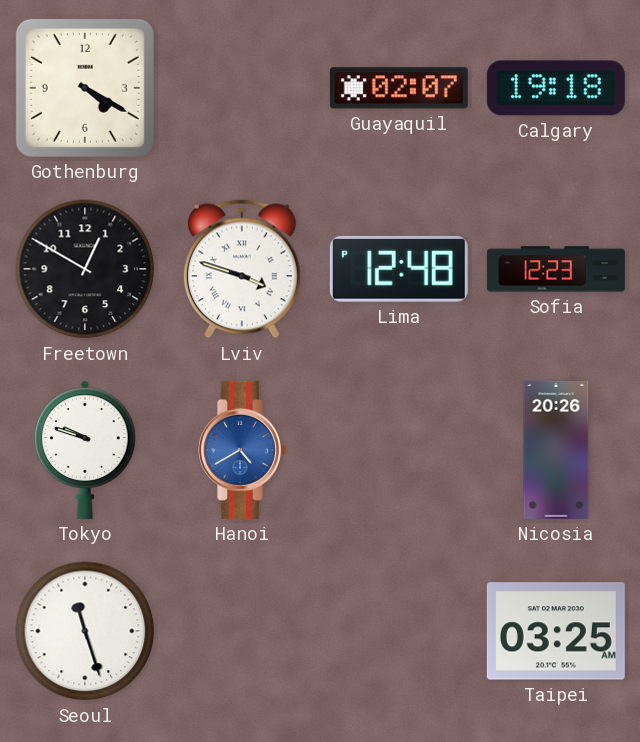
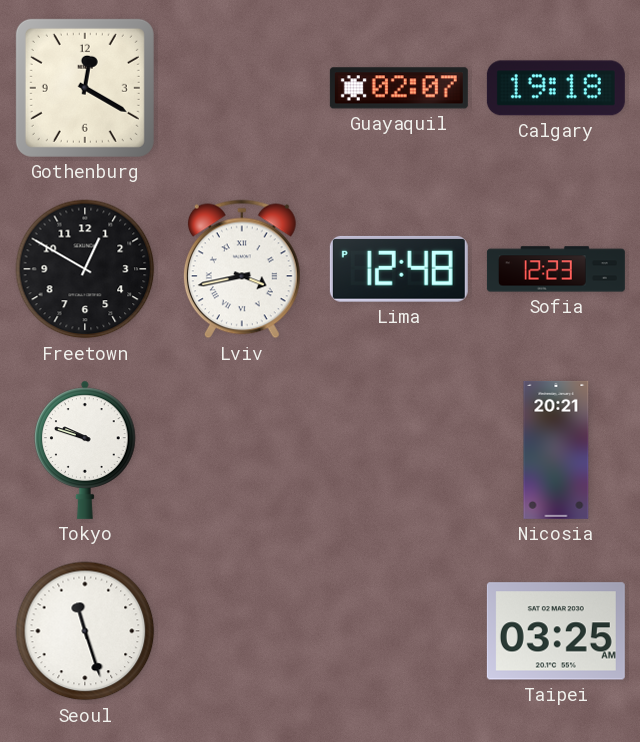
Gothenburg: 4:20 -> 12:20 (85, 88)
Lviv: 3:48 -> 3:43 (242, 269)
Hanoi: 4:40 -> none (243, 450)
Nicosia: 20:26 -> 20:21 (556, 450)
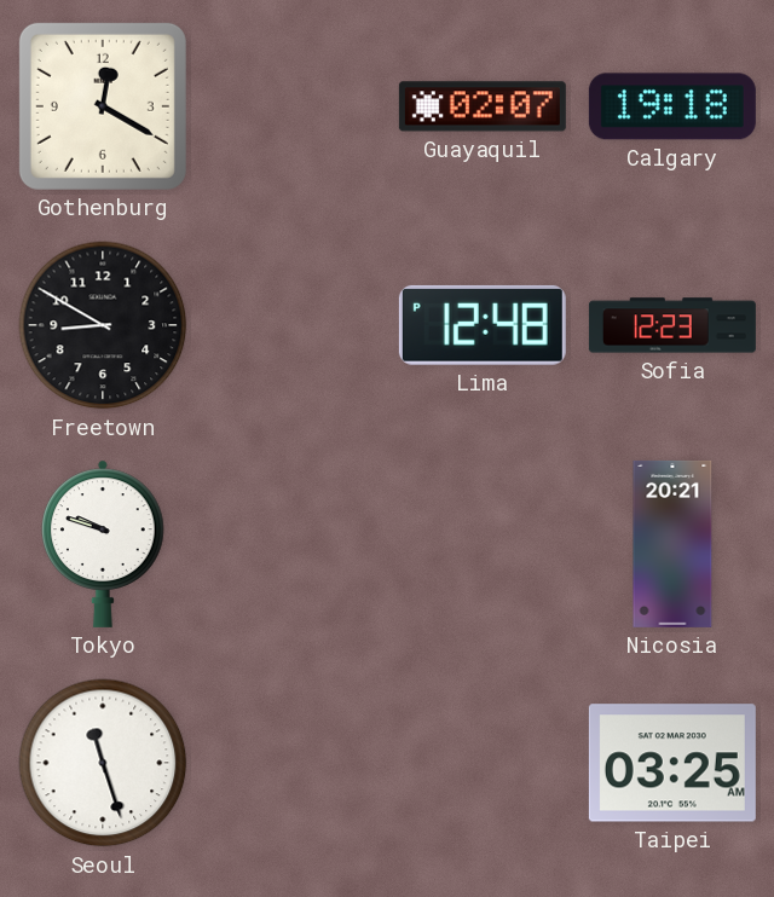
Freetown: 12:50 -> 8:50 (103, 325)
Lviv: 3:43 -> none (242, 269)
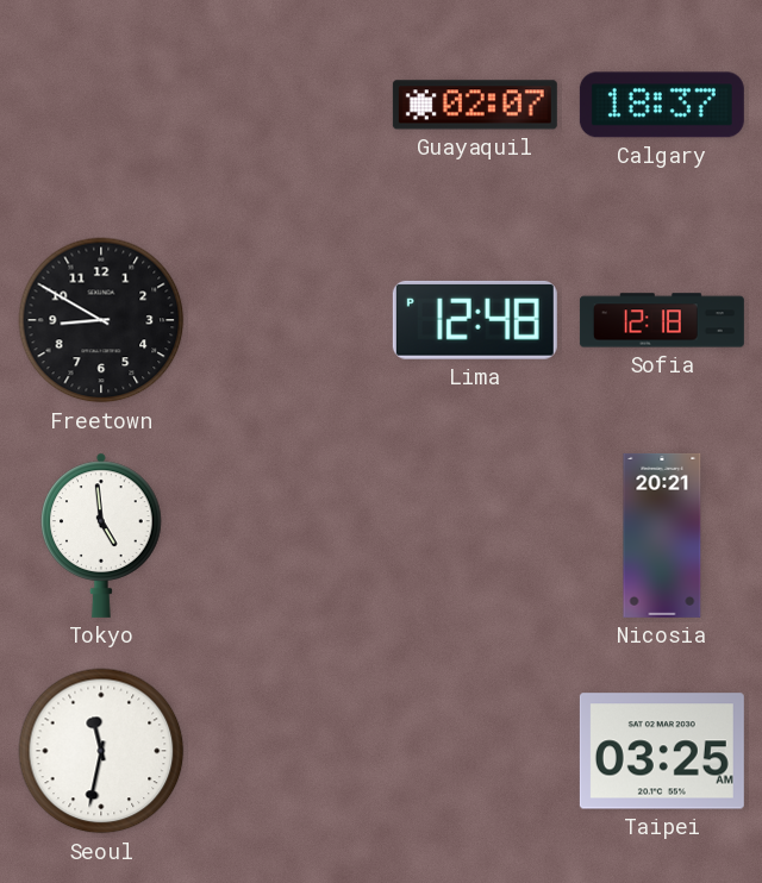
Gothenburg: 12:20 -> none (103, 106)
Calgary: 19:18 -> 18:37 (662, 105)
Sofia: 12:23 -> 12:18 (662, 320)
Tokyo: 9:48 -> 4:59 (101, 536)
Seoul: 11:27 -> 11:32 (101, 751)
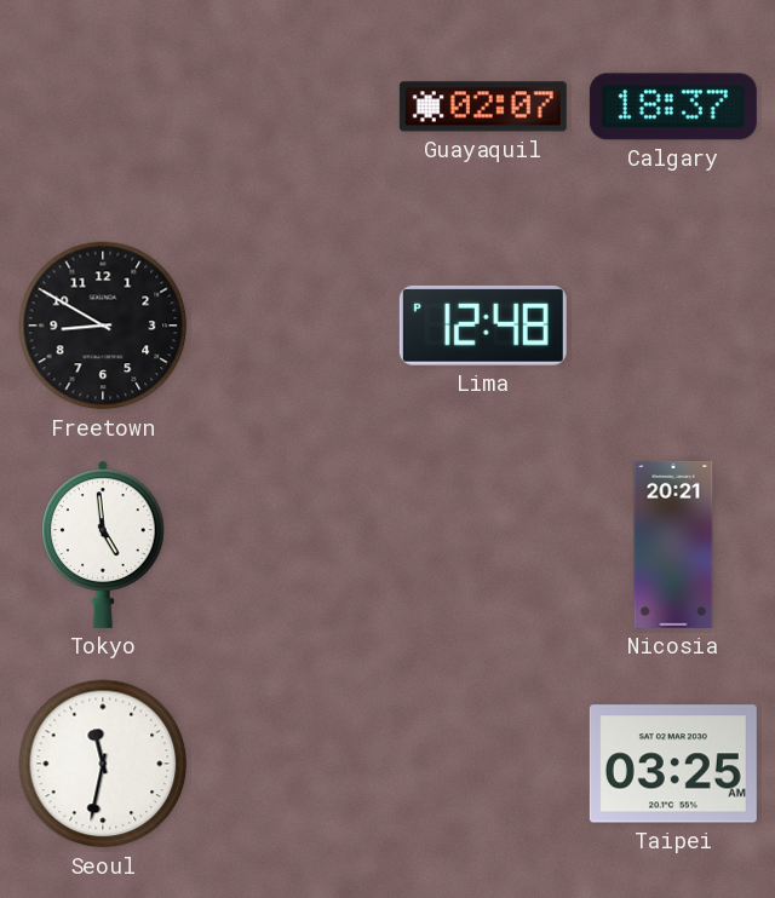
Sofia: 12:18 -> none (662, 320)
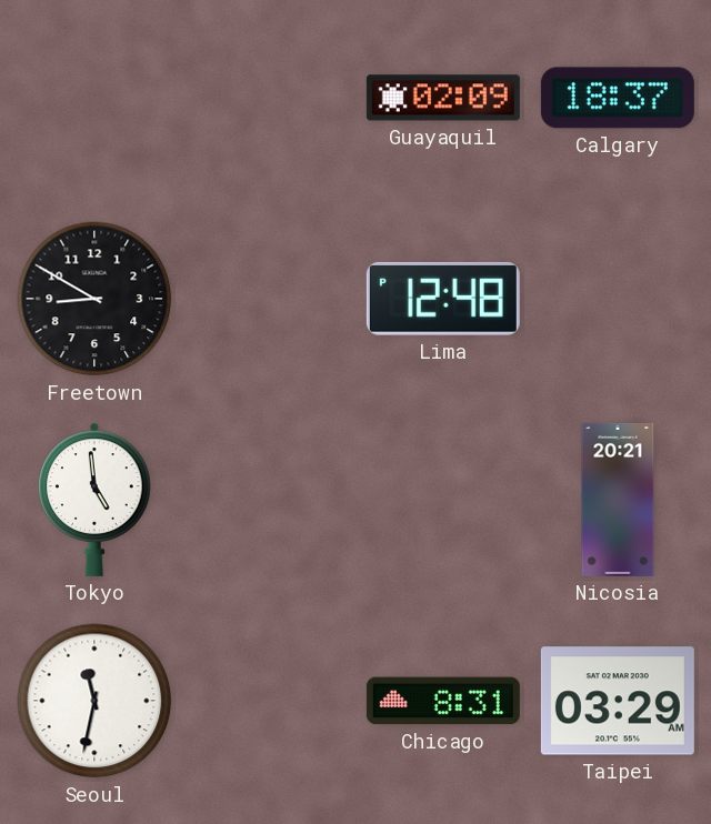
Guayaquil: 02:07 -> 02:09 (443, 98)
Chicago: none -> 8:31 (443, 701)
Taipei: 03:25 -> 03:29 (618, 701)
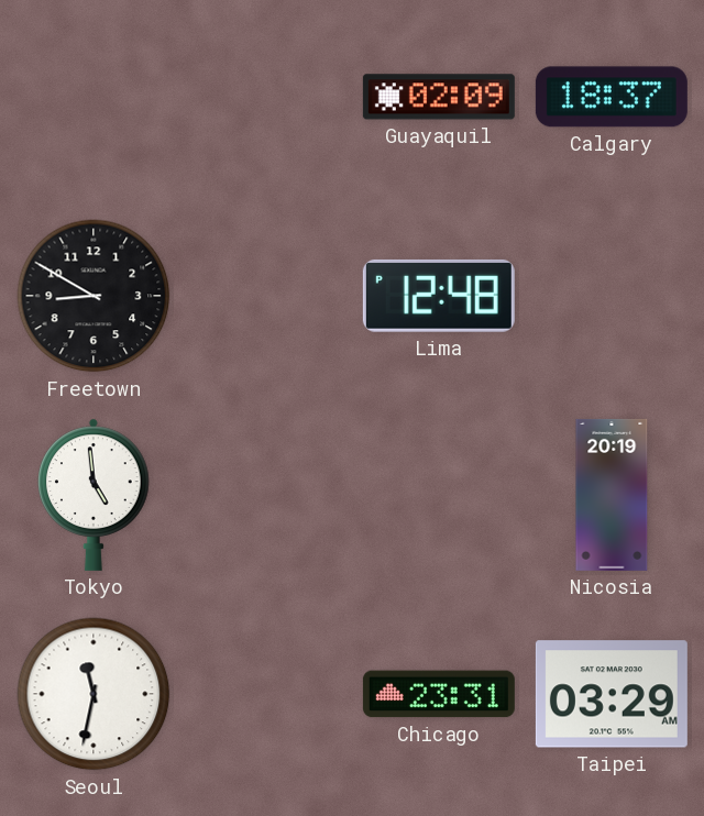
Nicosia: 20:21 -> 20:19 (612, 495)
Chicago: 8:31 -> 23:31 (439, 694)
